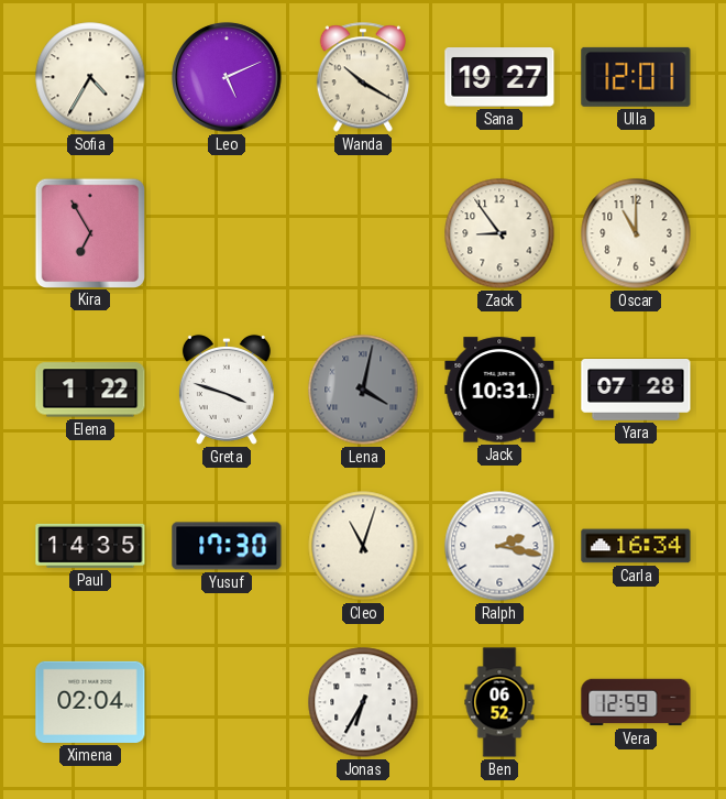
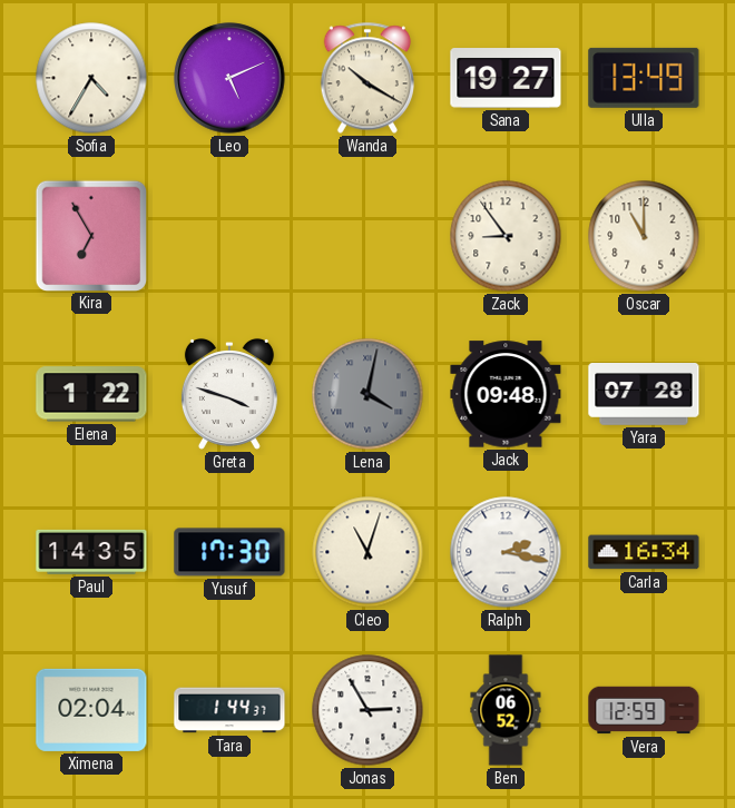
Ulla: 12:01 -> 13:49 (644, 78)
Jack: 10:31 -> 09:48 (506, 394)
Tara: none -> 1:44 (229, 710)
Jonas: 6:35 -> 2:55 (367, 710)
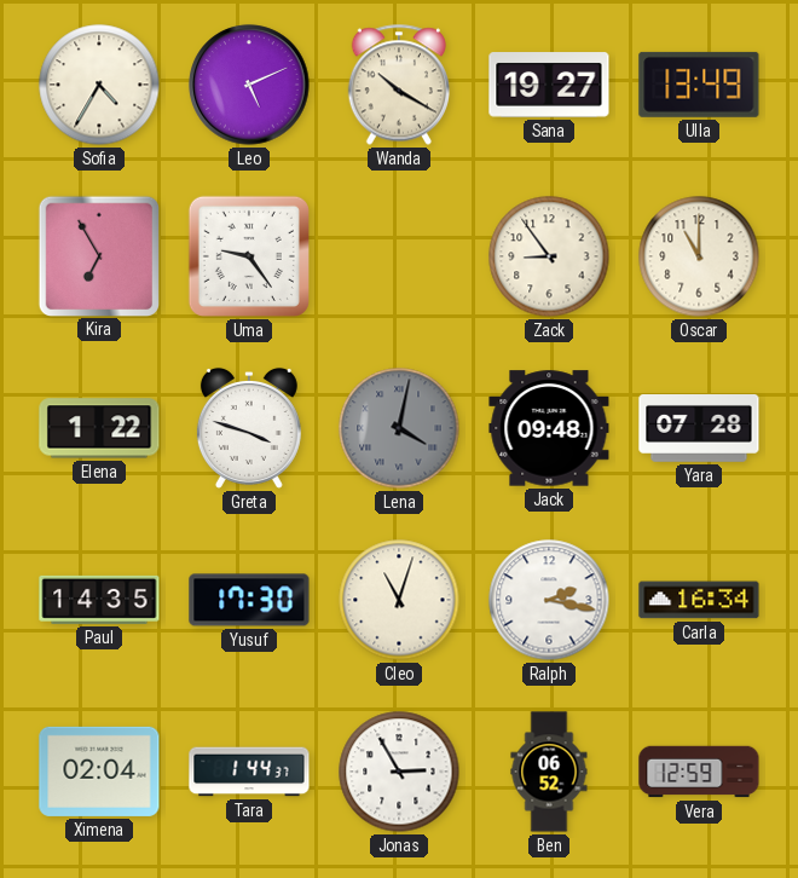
Uma: none -> 9:24 (249, 256)
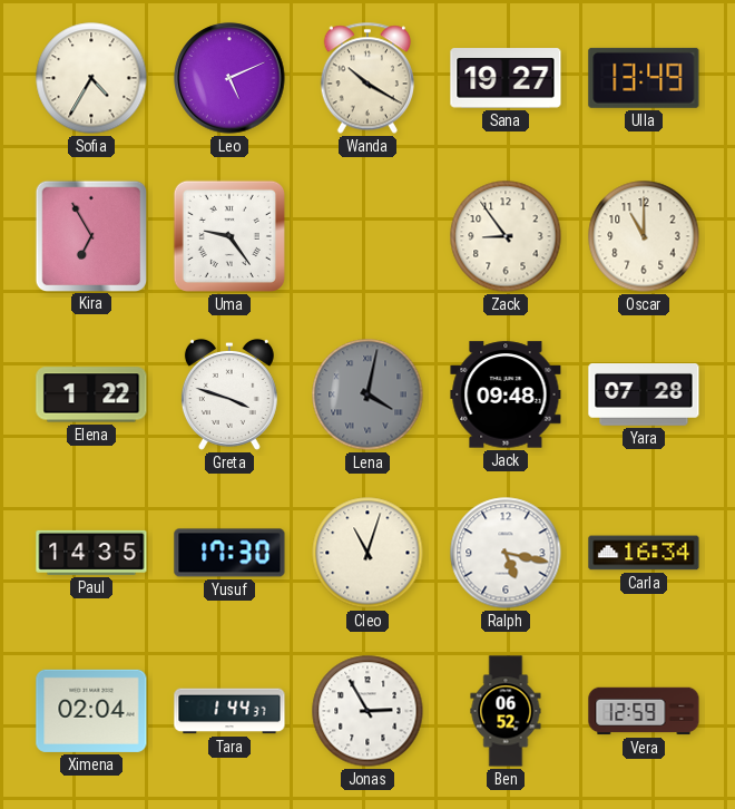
Ralph: 2:17 -> 5:17 (506, 553)
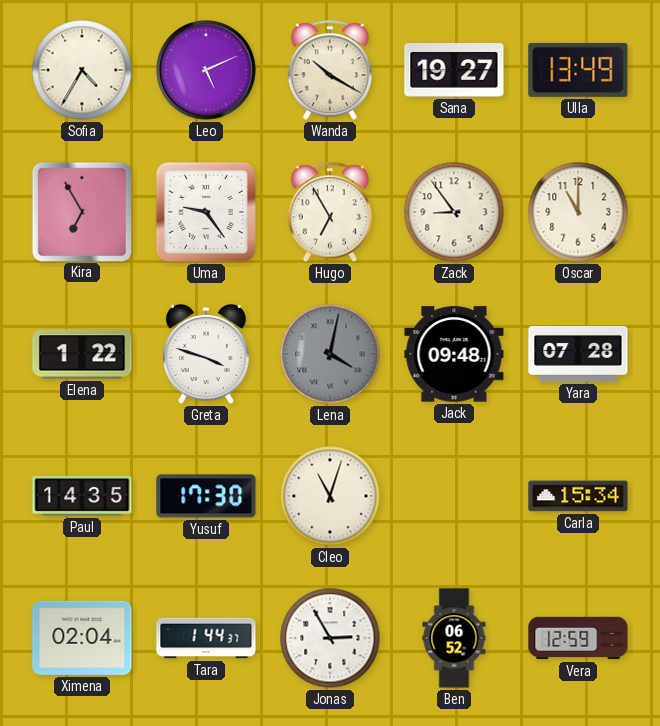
Hugo: none -> 6:55 (329, 212)
Ralph: 5:17 -> none (506, 553)
Carla: 16:34 -> 15:34 (578, 496)
